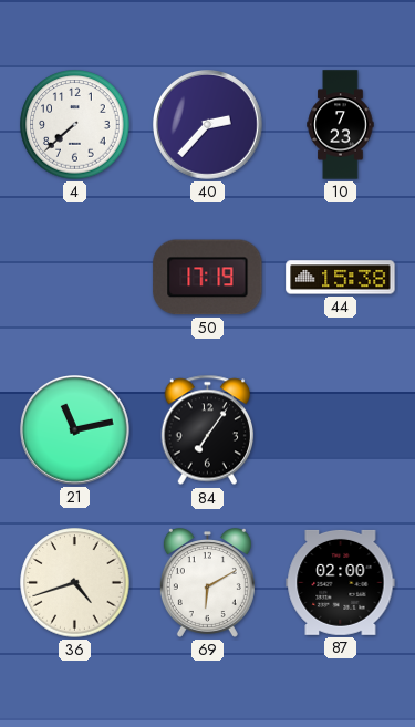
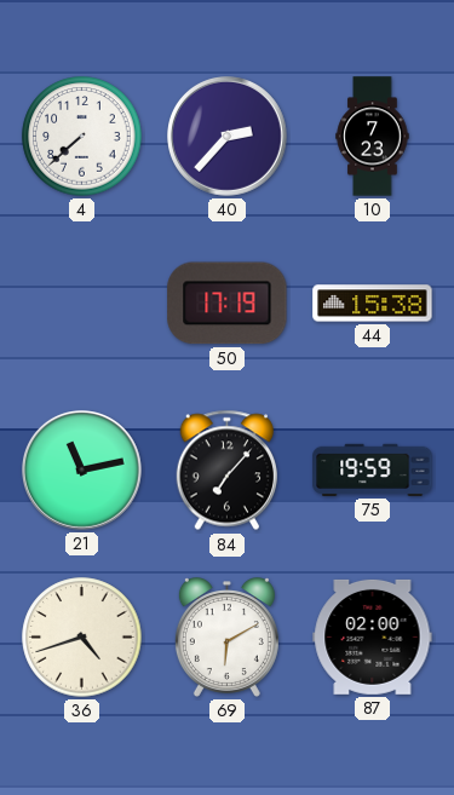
84: 7:06 -> 7:07 (226, 471)
75: none -> 19:59 (373, 469)
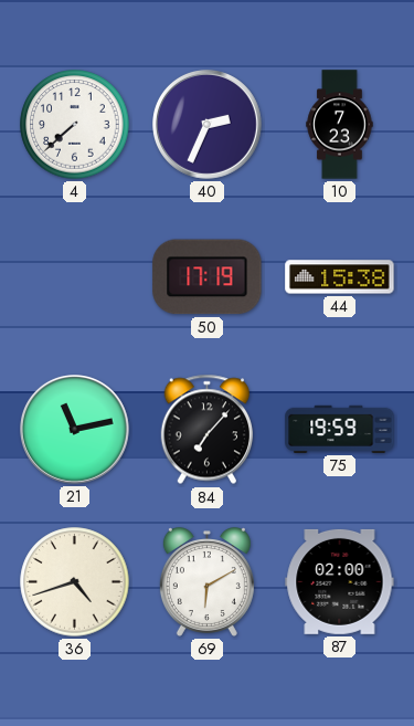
40: 2:37 -> 2:34 (208, 125)
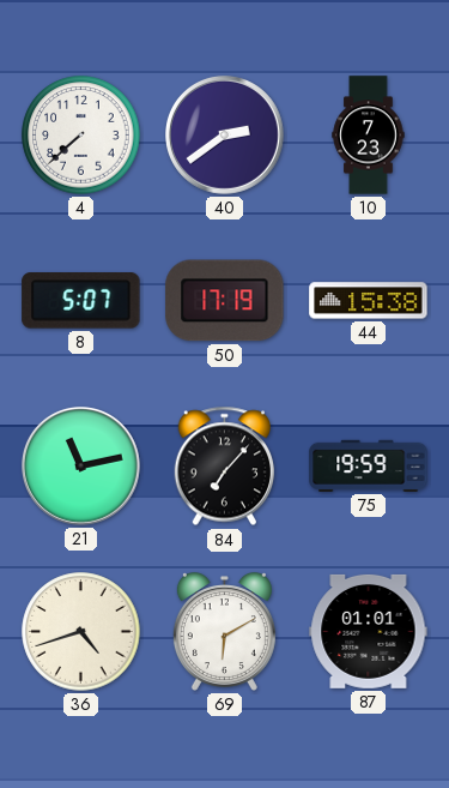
40: 2:34 -> 2:39 (225, 136)
8: none -> 5:07 (81, 301)
87: 02:00 -> 01:01 (369, 631)
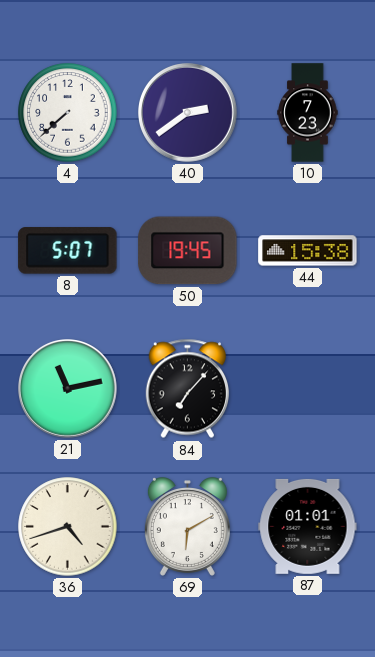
50: 17:19 -> 19:45 (188, 251)
75: 19:59 -> none (369, 465)
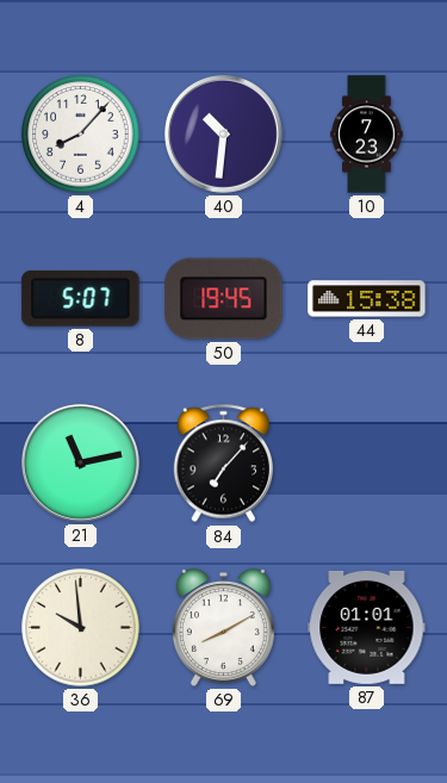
4: 7:38 -> 8:07 (81, 135)
40: 2:39 -> 10:31 (224, 135)
36: 4:42 -> 9:59 (81, 628)
69: 6:10 -> 8:10 (223, 628)
